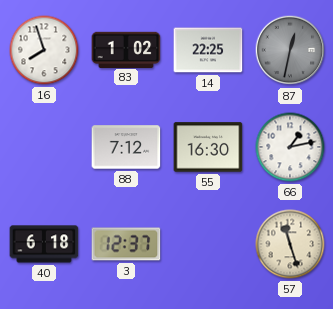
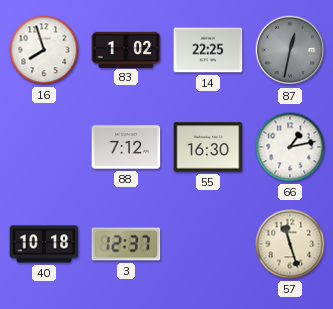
40: 6:18 -> 10:18 (44, 244)
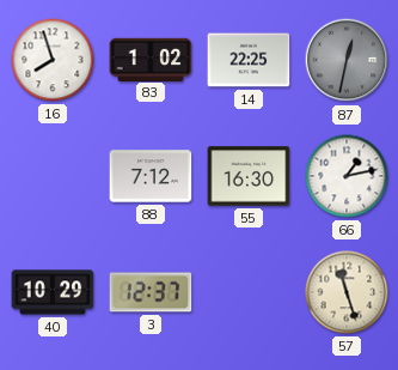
40: 10:18 -> 10:29 (53, 292)
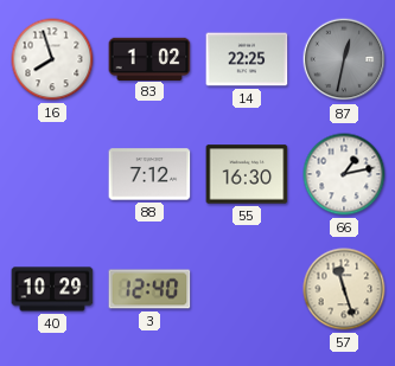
3: 12:37 -> 12:40 (149, 289)
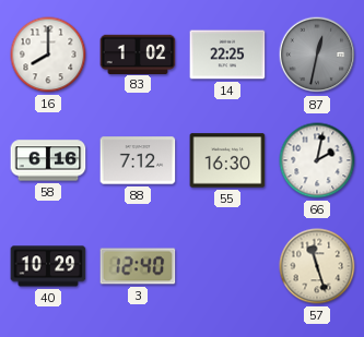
16: 7:57 -> 8:00 (48, 55)
58: none -> 6:16 (48, 160)
66: 1:13 -> 2:02 (317, 160)
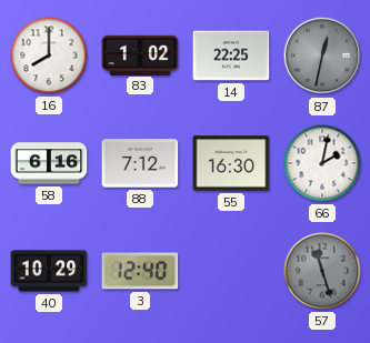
57 dial: cream -> grey (322, 271)
